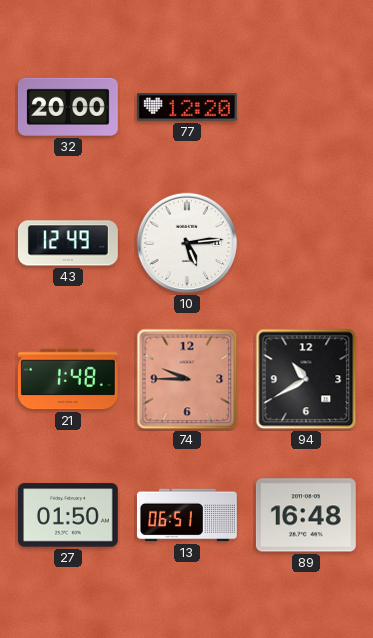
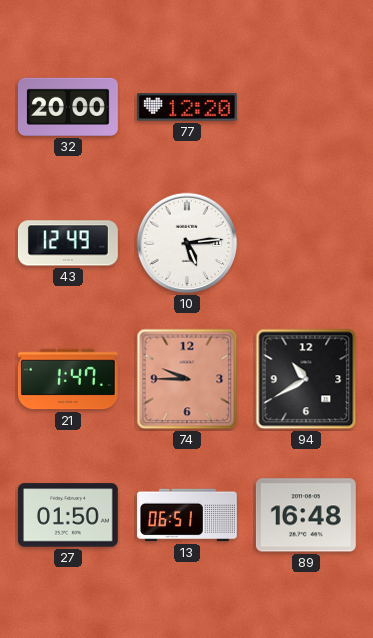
21: 1:48 -> 1:47 (68, 379)
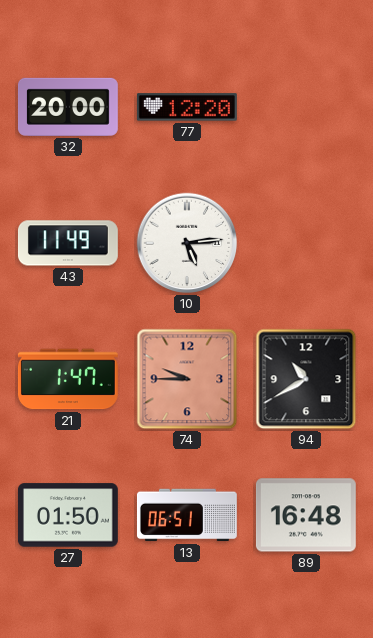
43: 12:49 -> 11:49 (68, 243)
